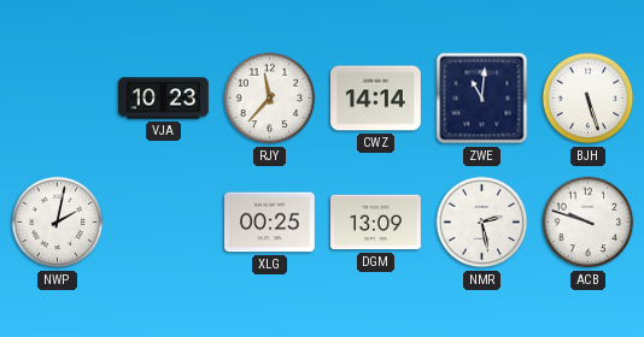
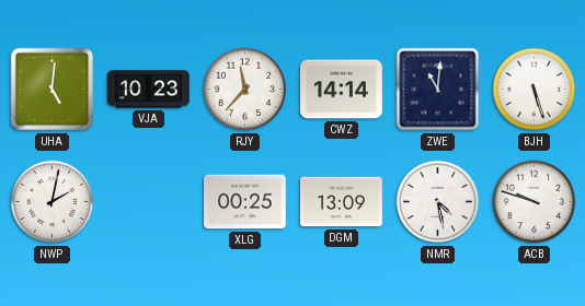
UHA: none -> 5:01 (53, 90)
NMR: 2:28 -> 4:28 (438, 202)
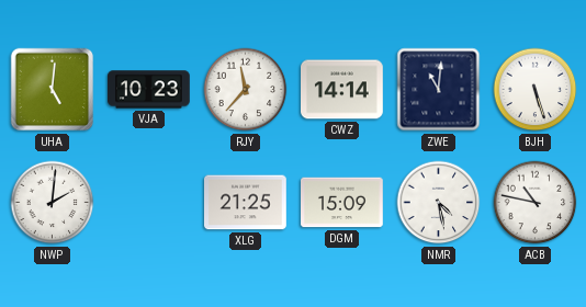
NWP: 2:02 -> 2:01 (53, 203)
XLG: 00:25 -> 21:25 (246, 203)
DGM: 13:09 -> 15:09 (342, 203)
ACB: 9:48 -> 10:47 (536, 203)
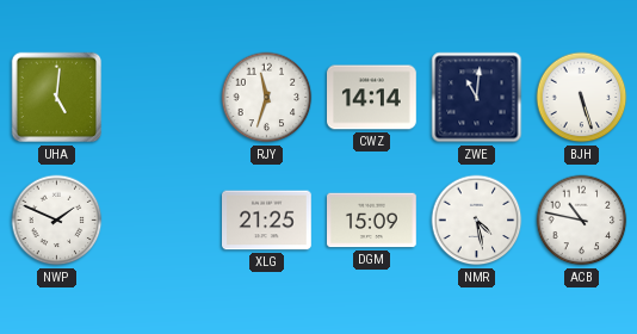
VJA: 10:23 -> none (149, 90)
RJY: 11:37 -> 11:33 (267, 98)
NWP: 2:01 -> 1:49 (57, 221)
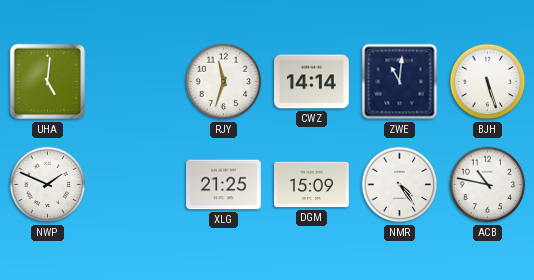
NMR: 4:28 -> 4:24 (400, 185)
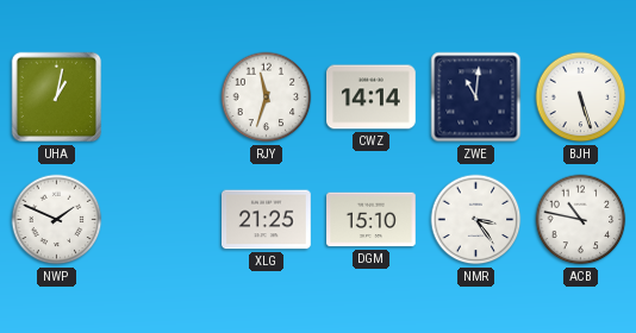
UHA: 5:01 -> 1:02 (57, 98)
DGM: 15:09 -> 15:10 (372, 220)
NMR: 4:24 -> 3:24 (476, 220)
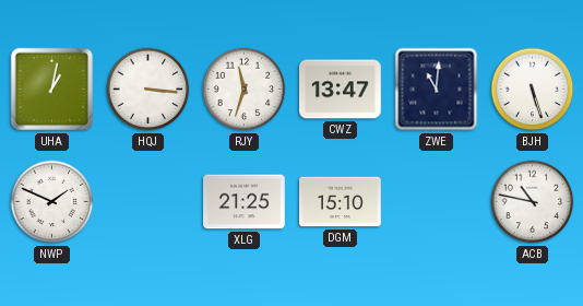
HQJ: none -> 3:16 (148, 90)
CWZ: 14:14 -> 13:47 (341, 90)
NMR: 3:24 -> none (476, 220)
